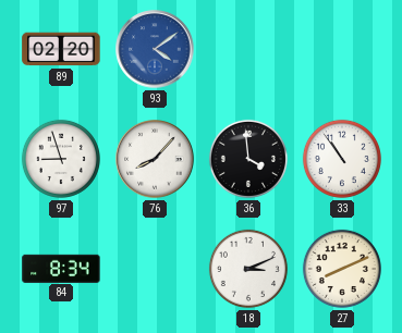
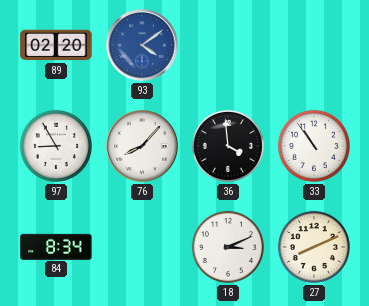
97: 8:57 -> 8:55 (56, 146)
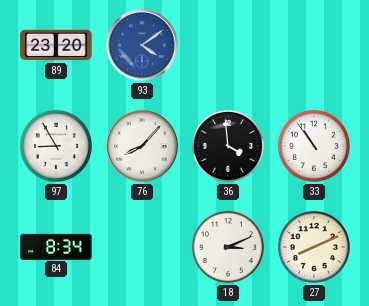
89: 02:20 -> 23:20 (56, 45)
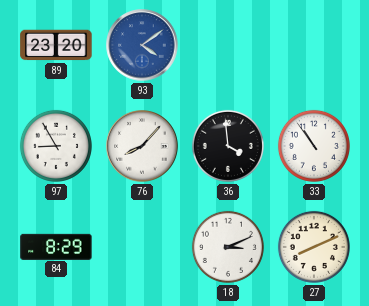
84: 8:34 -> 8:29 (56, 246)
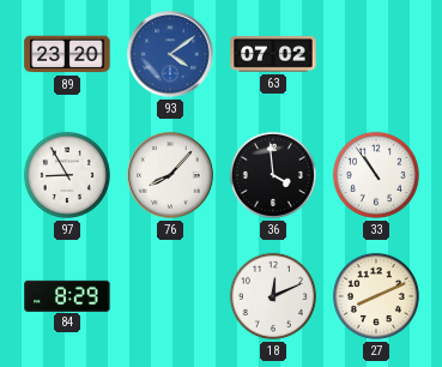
63: none -> 07:02 (273, 54)
18: 3:11 -> 12:11 (273, 296)
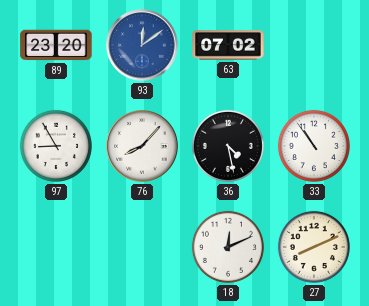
93: 4:09 -> 12:09 (142, 45)
36: 3:59 -> 4:28 (228, 146)
84: 8:29 -> none (67, 295)
